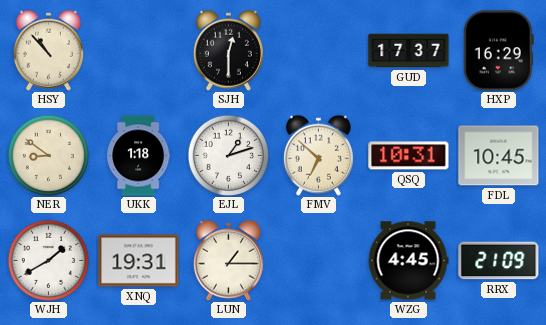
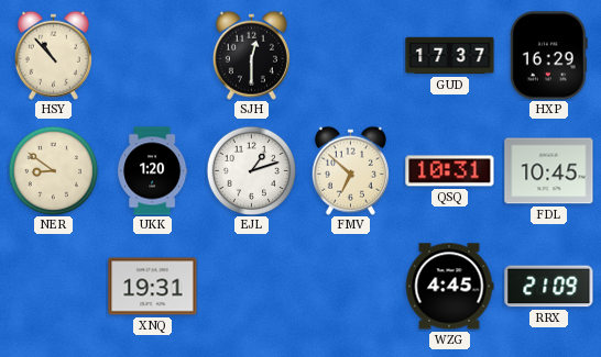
UKK: 1:18 -> 1:20 (153, 171)
WJH: 1:40 -> none (48, 260)
LUN: 1:15 -> none (228, 260)
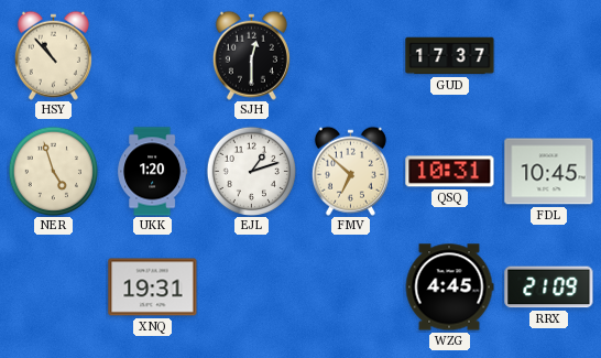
HXP: 16:29 -> none (548, 56)
NER: 8:51 -> 4:57 (53, 171)
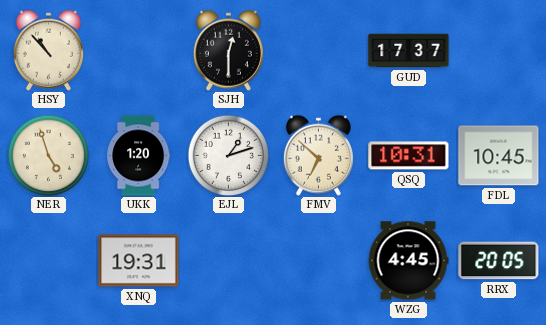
RRX: 21:09 -> 20:05 (499, 261)
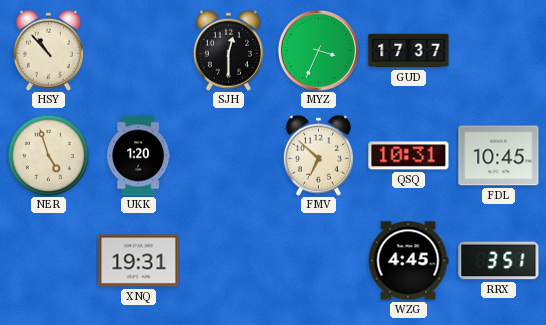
MYZ: none -> 3:34 (318, 50)
EJL: 1:12 -> none (228, 155)
RRX: 20:05 -> 3:51 (499, 261)
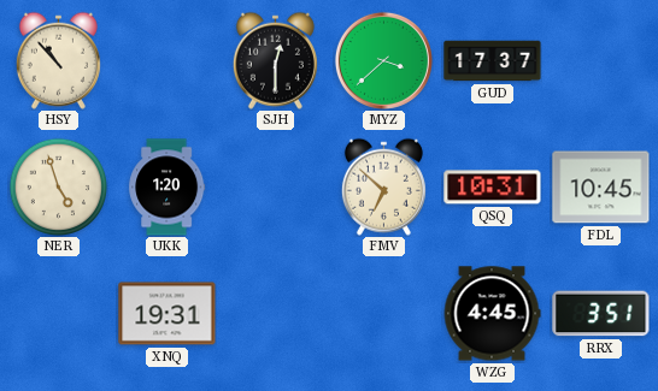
MYZ: 3:34 -> 3:38 (383, 60)
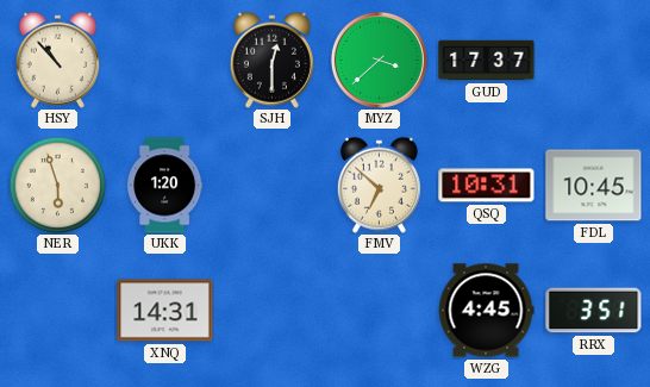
NER: 4:57 -> 5:57 (57, 185)
XNQ: 19:31 -> 14:31 (165, 311)
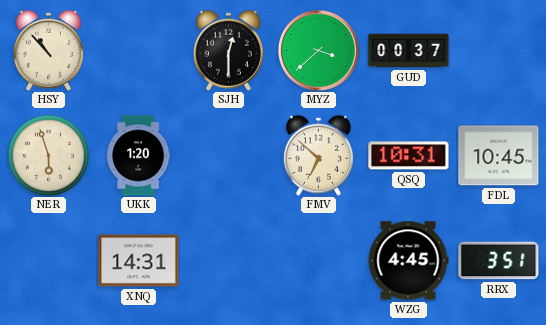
GUD: 17:37 -> 00:37 (409, 51)
